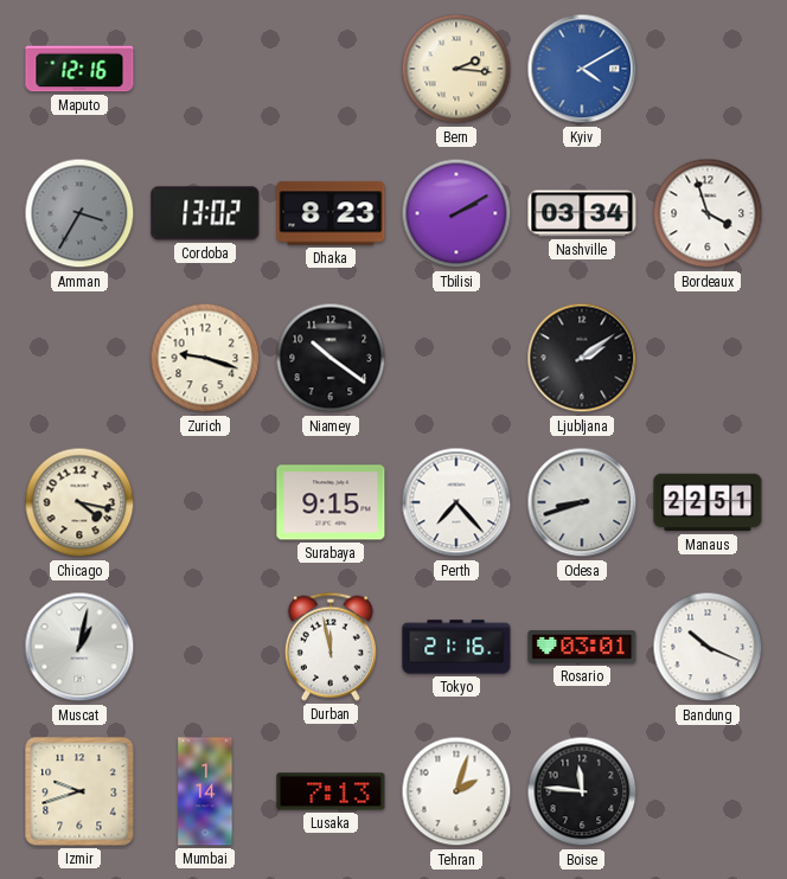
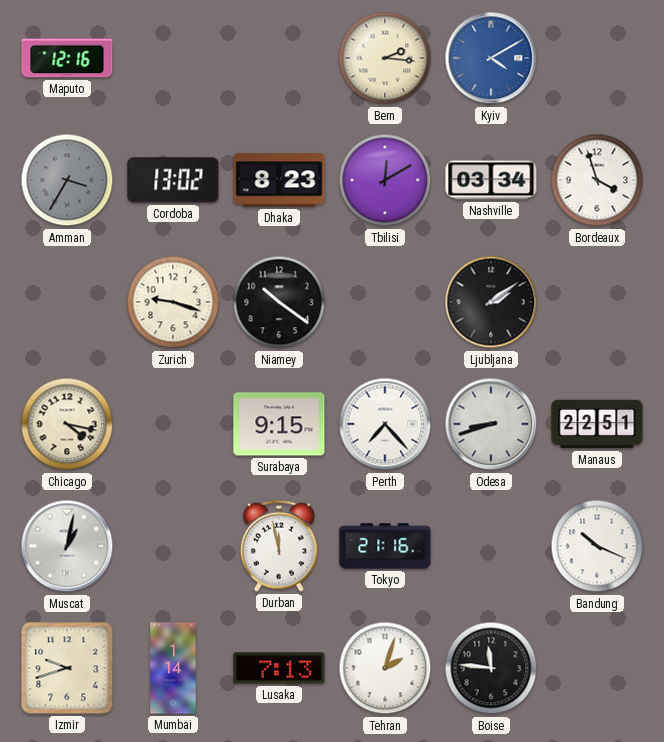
Tbilisi: 2:10 -> 12:10 (385, 180)
Rosario: 03:01 -> none (582, 648)
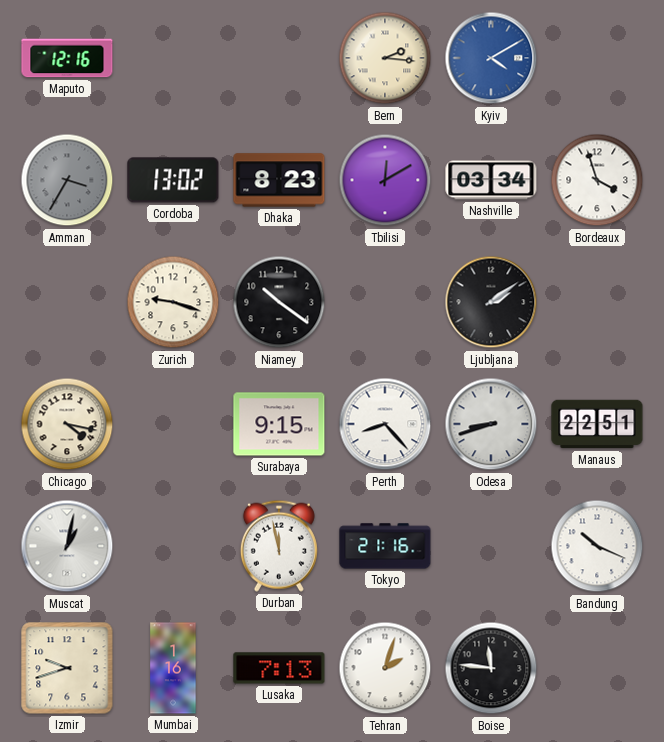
Perth: 7:23 -> 8:23 (385, 424)
Mumbai: 1:14 -> 1:16 (173, 668)
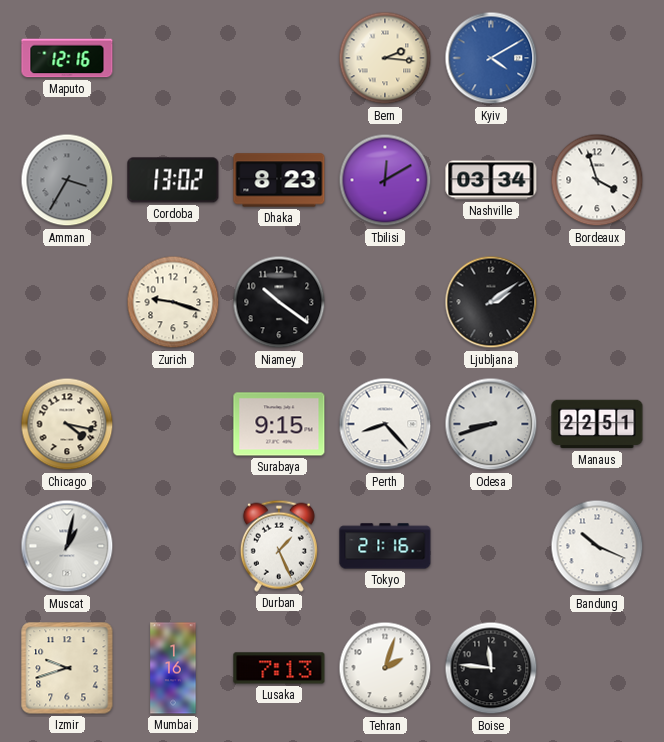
Durban: 11:58 -> 1:26 (279, 546)
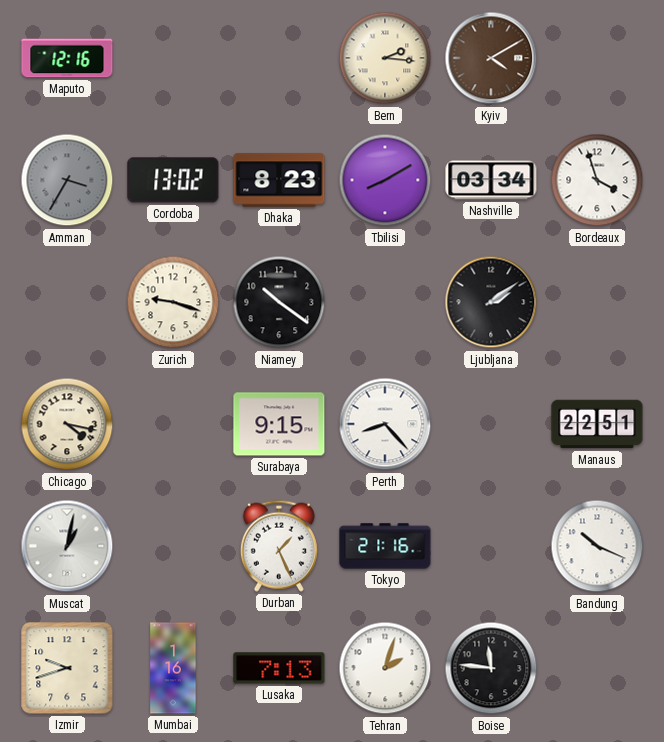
Kyiv dial: blue -> brown (491, 58)
Tbilisi: 12:10 -> 8:10 (385, 180)
Odesa: 8:42 -> none (491, 424)
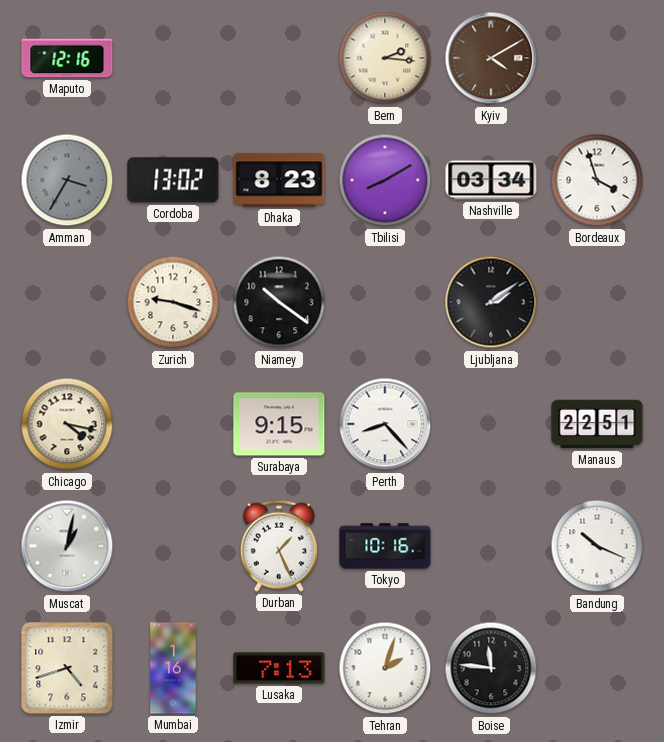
Tokyo: 21:16 -> 10:16 (385, 546)
Izmir: 9:42 -> 4:42 (67, 668)
